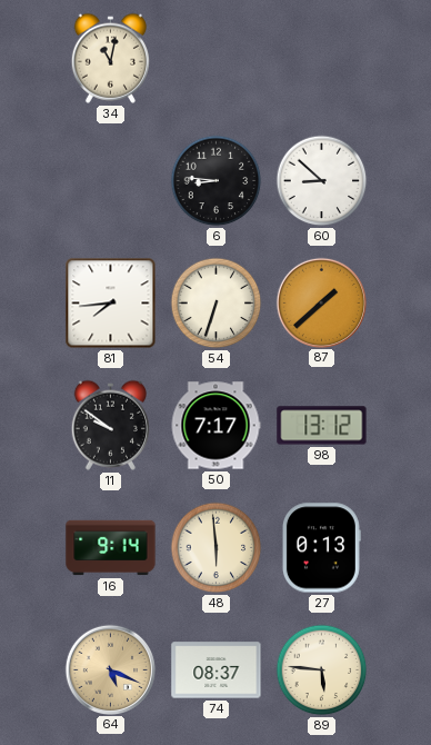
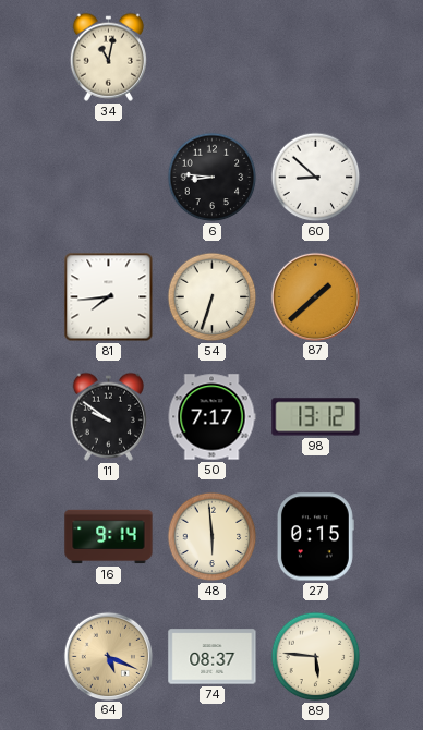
27: 0:13 -> 0:15 (315, 537)
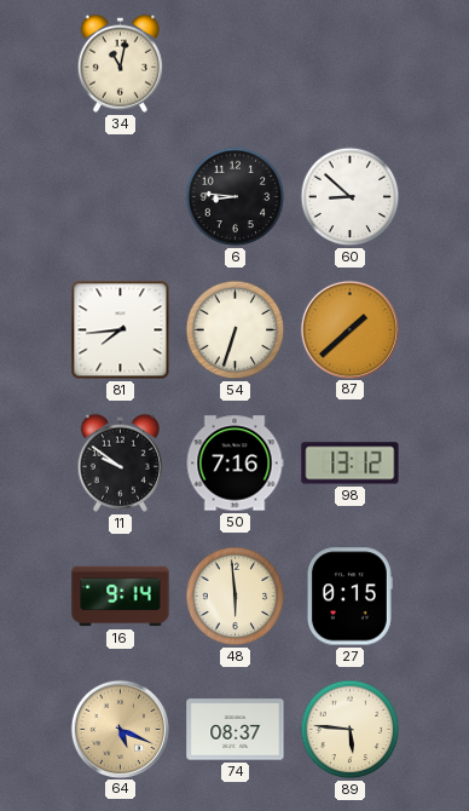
50: 7:17 -> 7:16 (234, 464)
